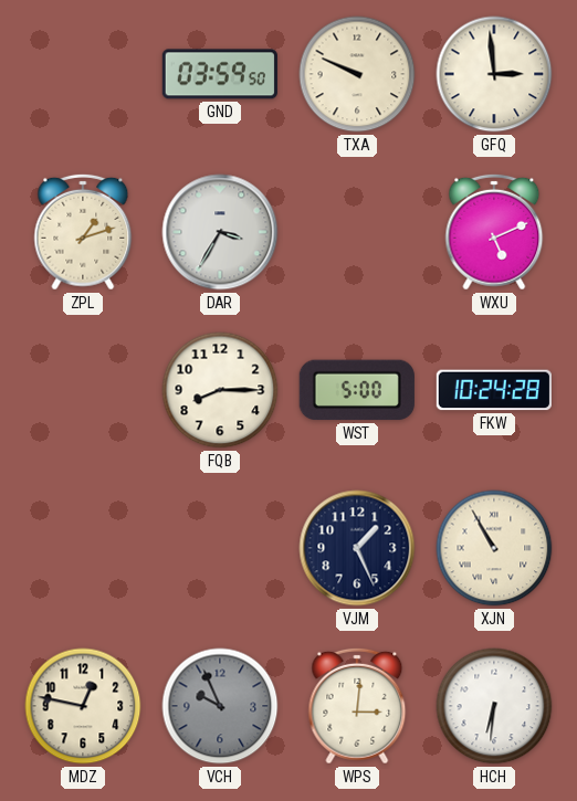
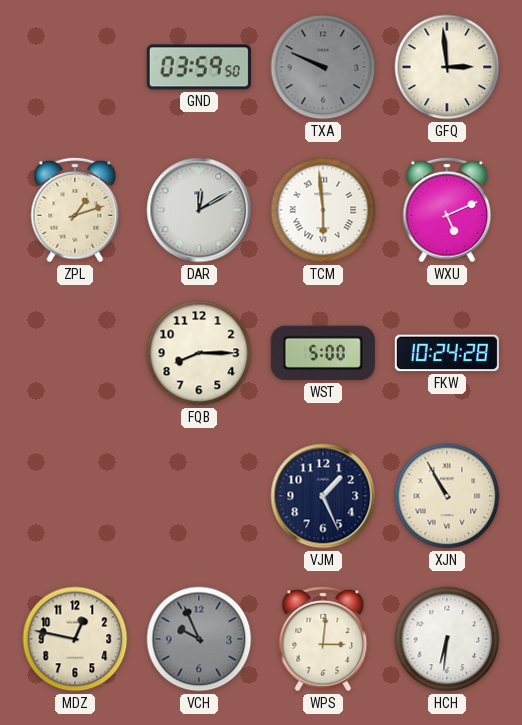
TXA dial: cream -> grey (323, 67)
DAR: 3:35 -> 12:10 (199, 210)
TCM: none -> 5:59 (323, 210)
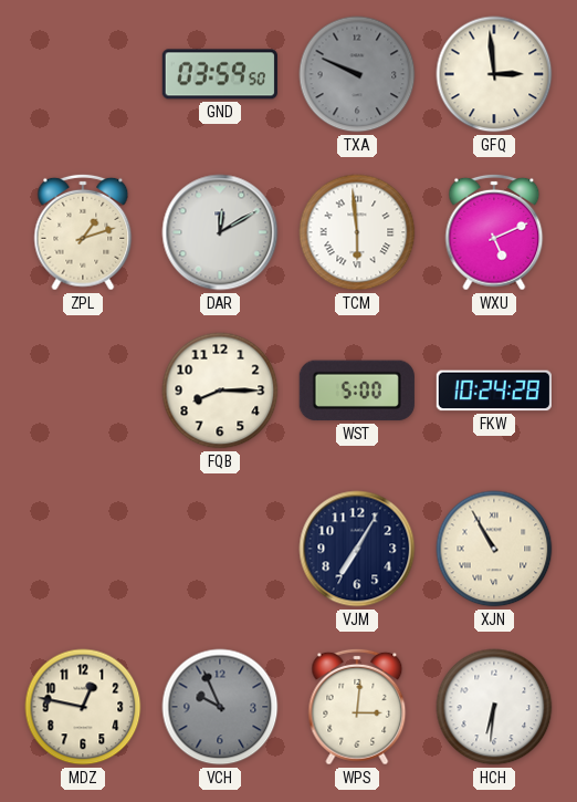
VJM: 1:26 -> 7:05 (357, 549)
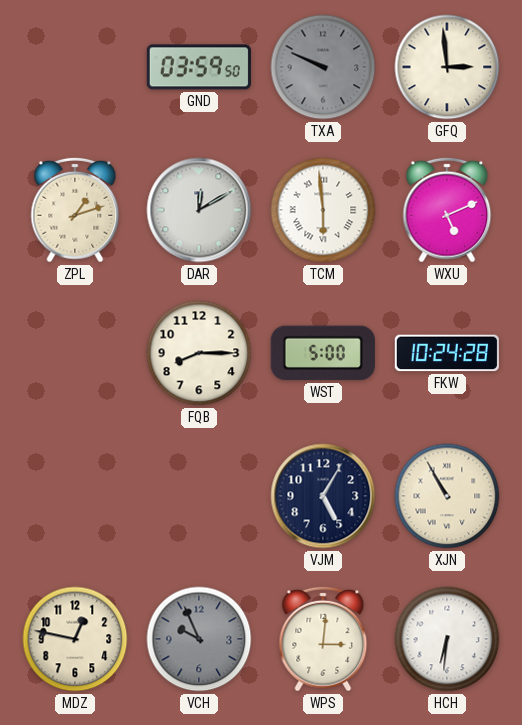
VJM: 7:05 -> 5:05 (323, 496)
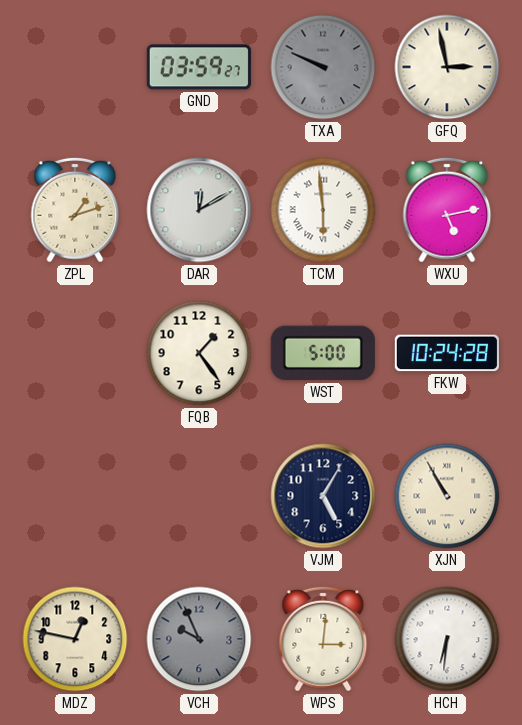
GND: 03:59:50 -> 03:59:27 (199, 67)
GFQ: 2:59 -> 2:58 (447, 67)
WXU: 5:11 -> 5:13 (447, 210)
FQB: 8:15 -> 1:24 (199, 353)
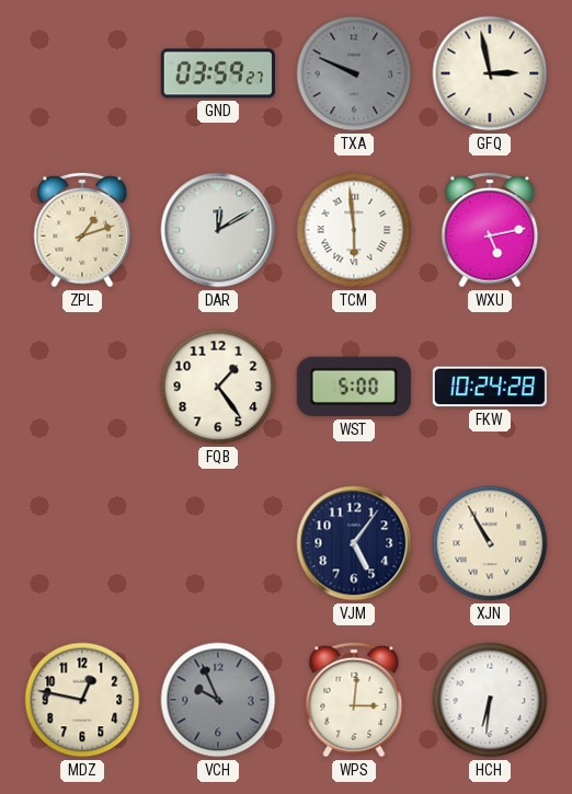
VJM: 5:05 -> 5:06 (354, 543)
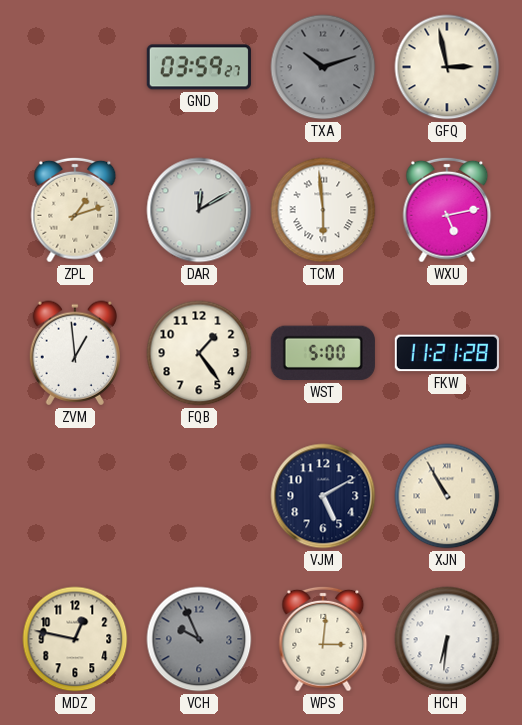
TXA: 9:49 -> 10:12 (323, 67)
ZVM: none -> 12:59 (74, 353)
FKW: 10:24 -> 11:21 (447, 353)
VJM: 5:06 -> 5:10 (323, 496)
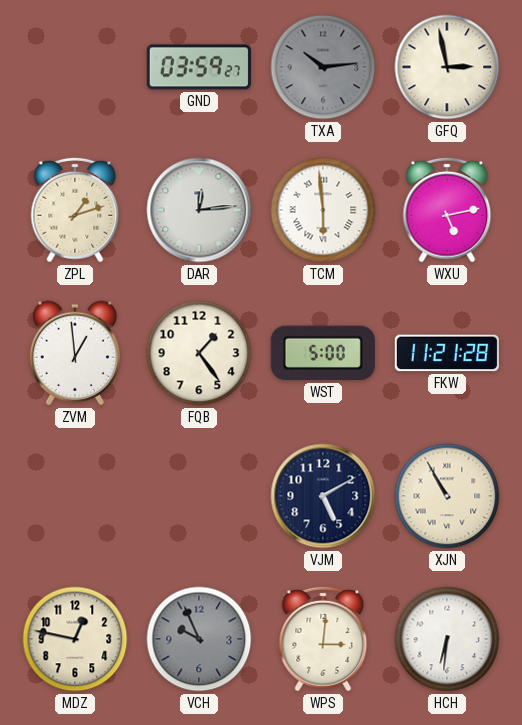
TXA: 10:12 -> 10:14 (323, 67)
DAR: 12:10 -> 12:14 (199, 210)
